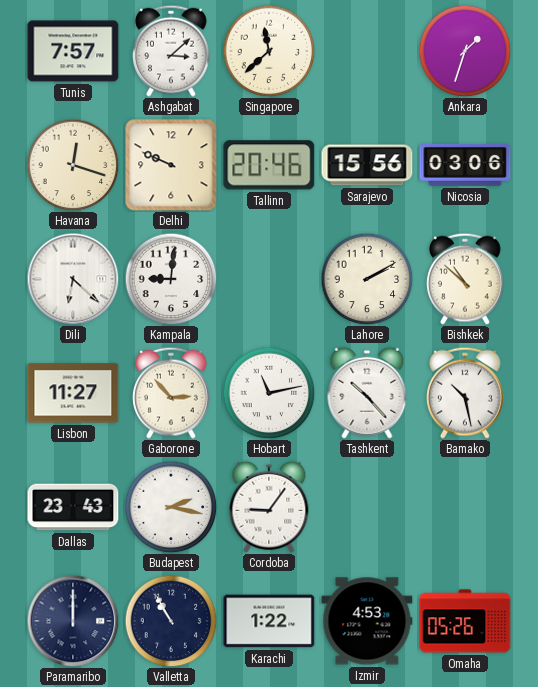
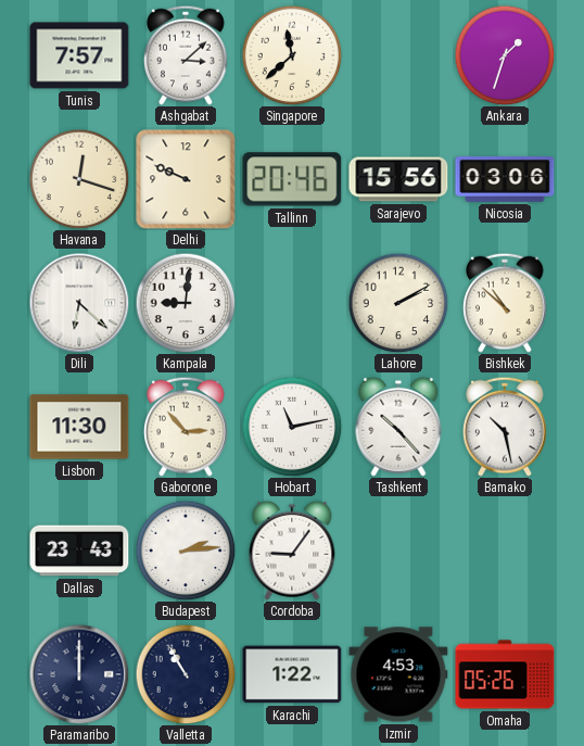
Lisbon: 11:27 -> 11:30 (79, 427)
Budapest: 2:17 -> 2:14 (186, 551)
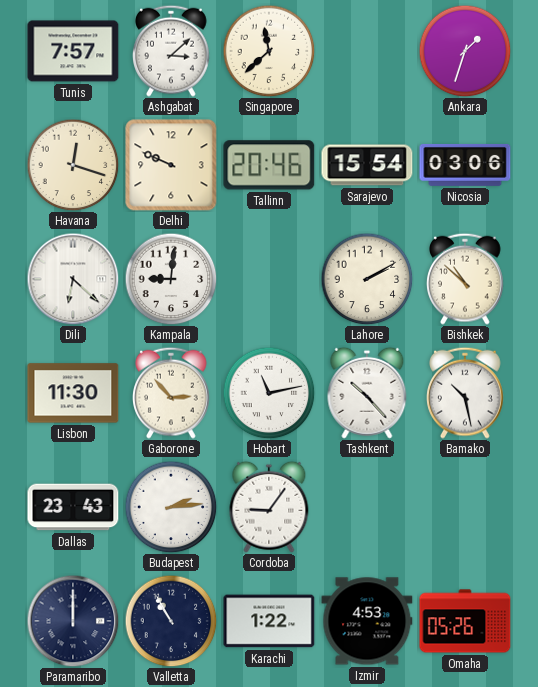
Sarajevo: 15:56 -> 15:54 (367, 165)
